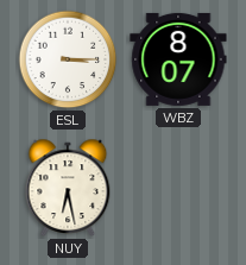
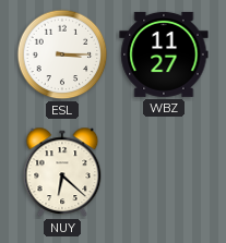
WBZ: 8:07 -> 11:27 (164, 54)
NUY: 6:28 -> 6:22 (62, 172)
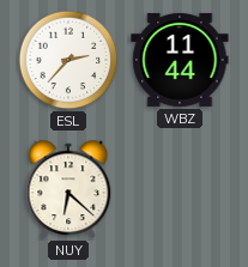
ESL: 3:15 -> 2:37 (68, 60)
WBZ: 11:27 -> 11:44 (180, 60)
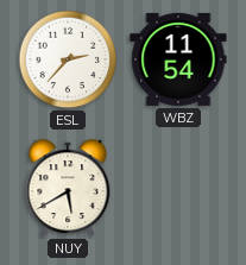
WBZ: 11:44 -> 11:54 (178, 59)
NUY: 6:22 -> 5:40 (68, 188)
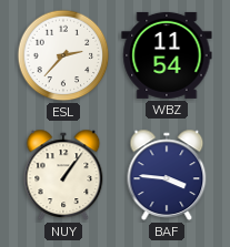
NUY: 5:40 -> 1:06 (63, 175)
BAF: none -> 3:46 (167, 175)
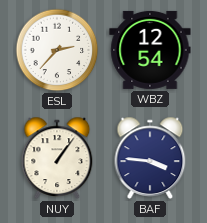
WBZ: 11:54 -> 12:54 (150, 50)
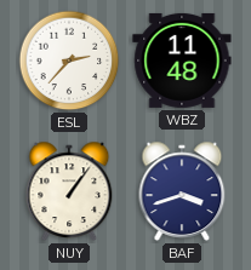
WBZ: 12:54 -> 11:48 (182, 61)
BAF: 3:46 -> 3:42 (182, 191)
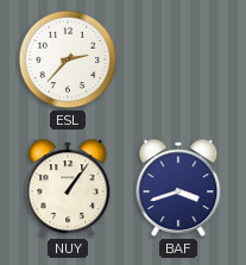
WBZ: 11:48 -> none (182, 61)
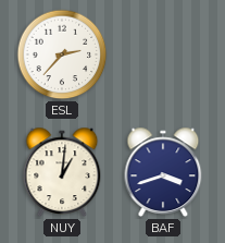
NUY: 1:06 -> 1:01 (62, 172)
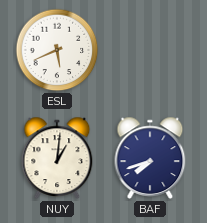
ESL: 2:37 -> 5:41 (57, 50)
BAF: 3:42 -> 7:42 (150, 158)
